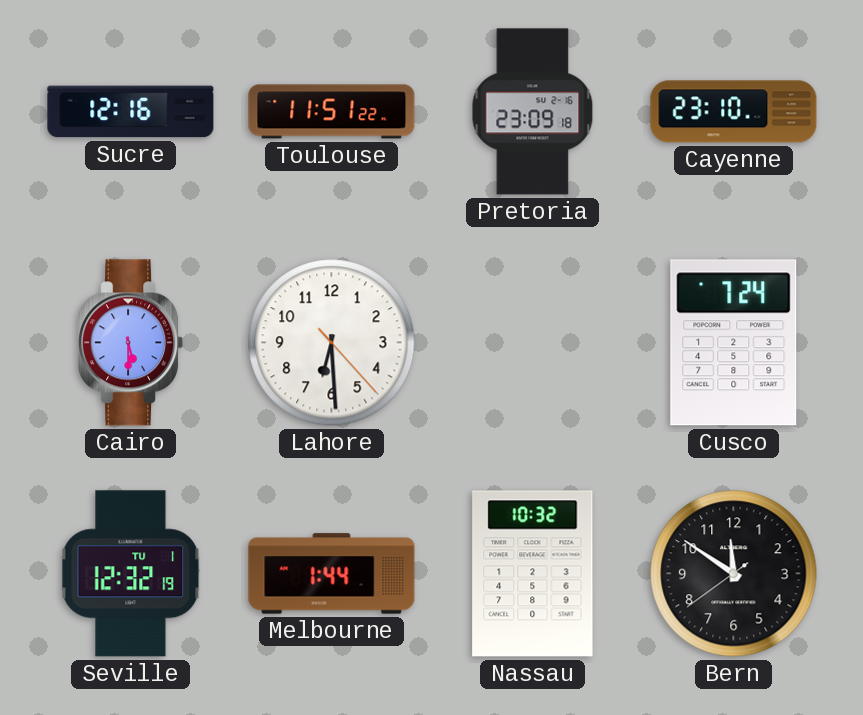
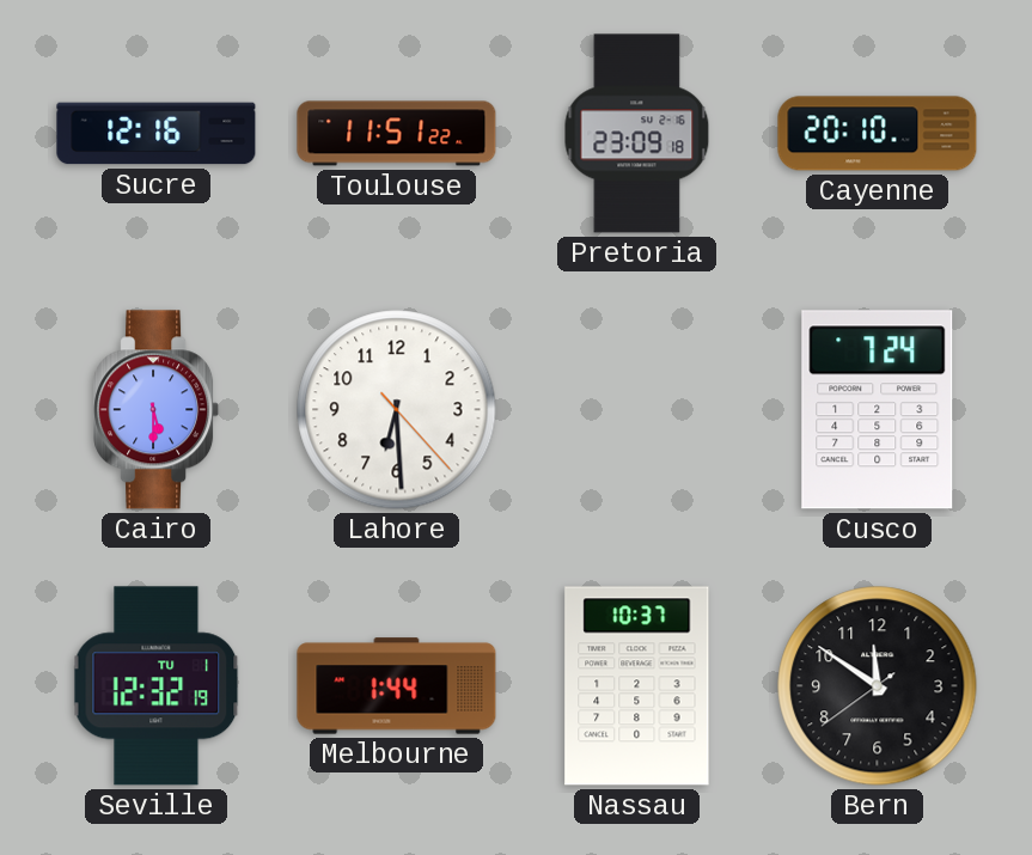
Cayenne: 23:10 -> 20:10 (878, 134)
Nassau: 10:32 -> 10:37 (637, 686)
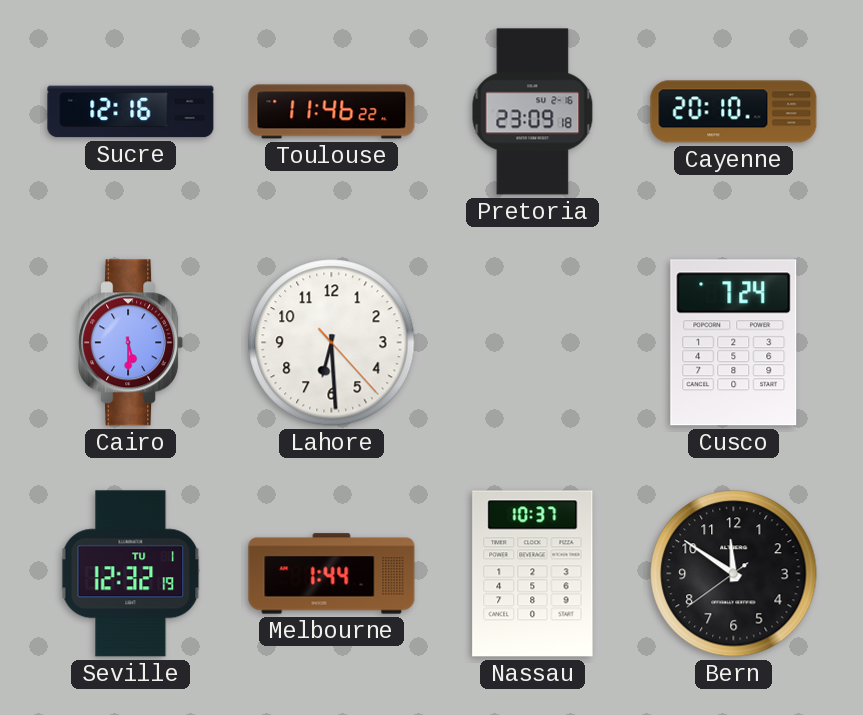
Toulouse: 11:51 -> 11:46 (332, 112)
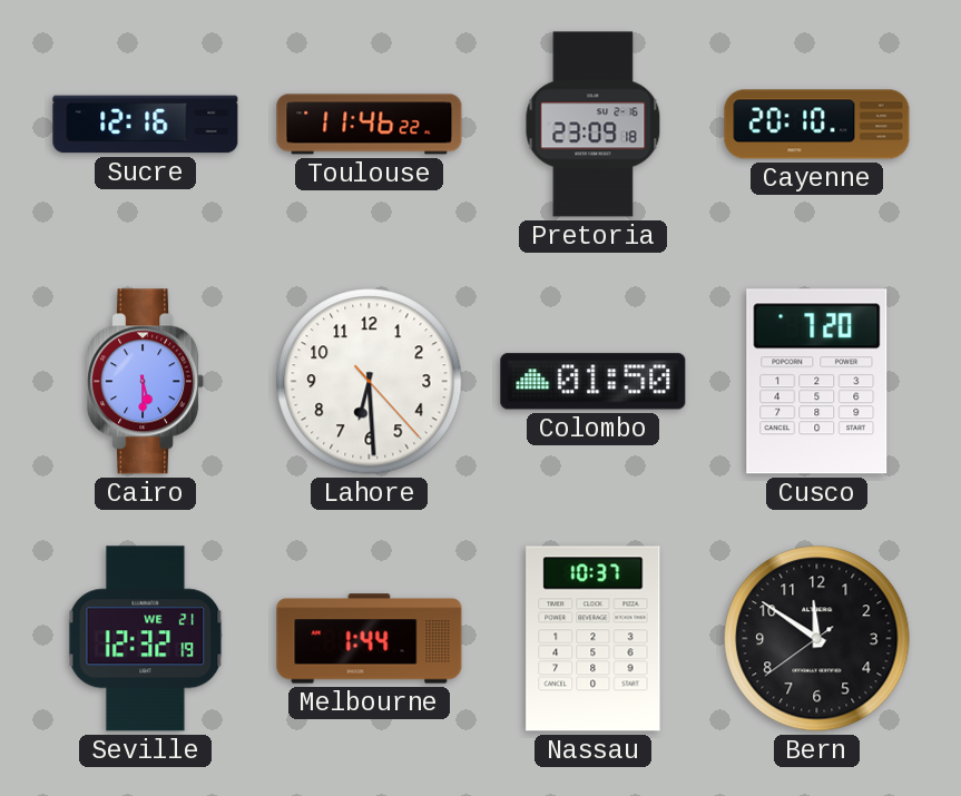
Colombo: none -> 01:50 (594, 382)
Cusco: 7:24 -> 7:20 (817, 382)
Seville date: TU 1 -> WE 21 (146, 639)
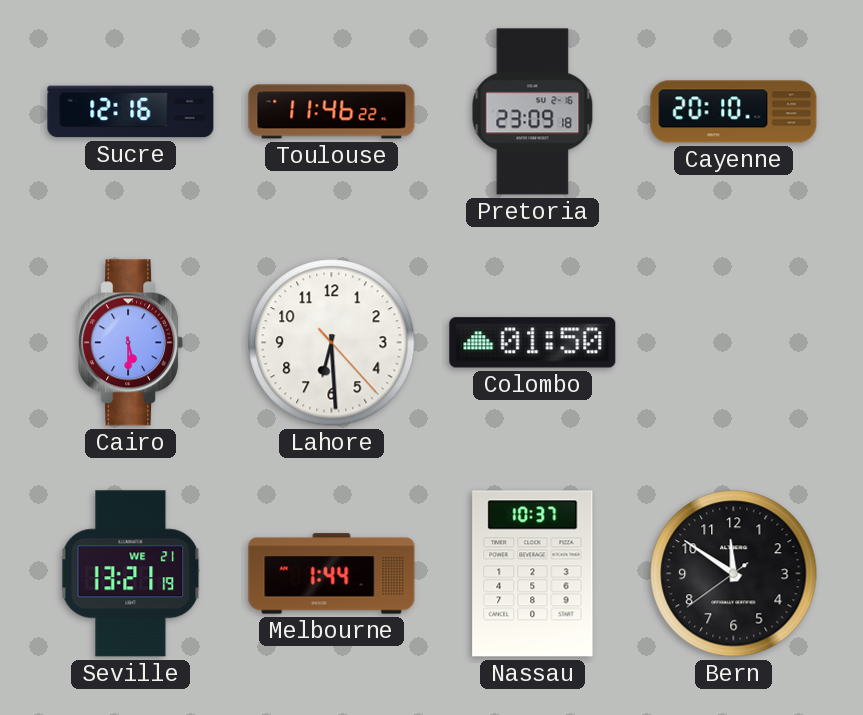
Cusco: 7:20 -> none (817, 382)
Seville: 12:32 -> 13:21 (131, 574)
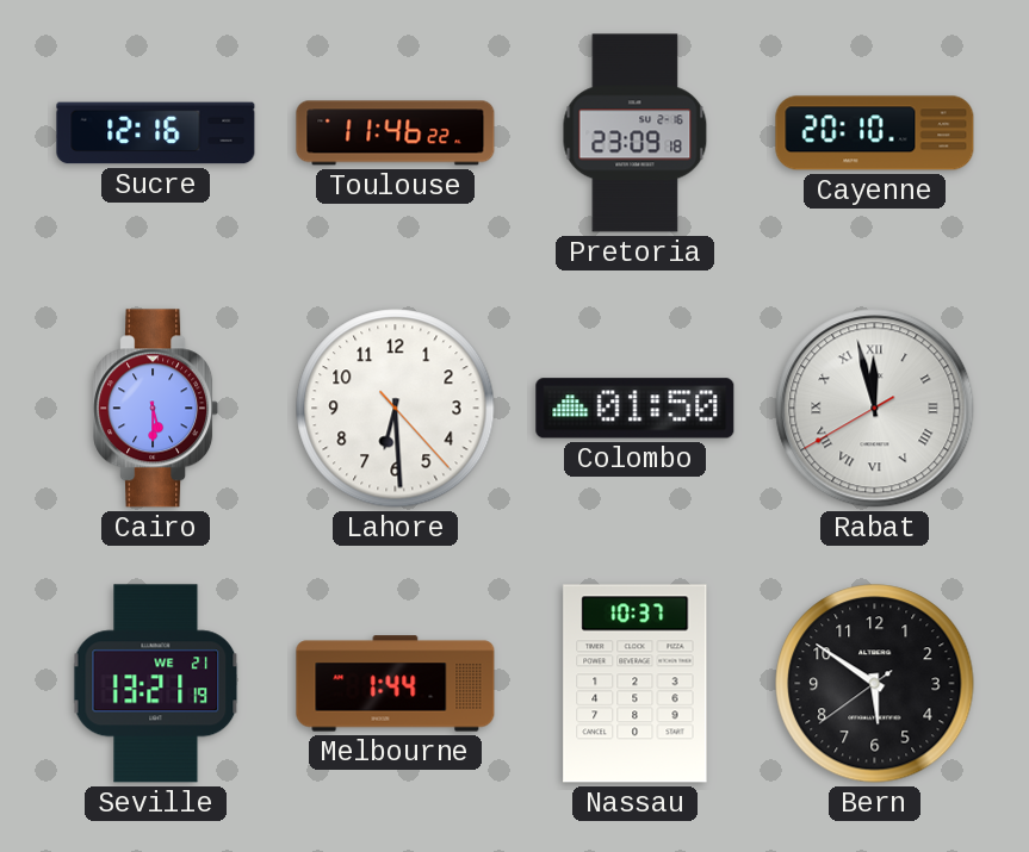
Rabat: none -> 11:57 (875, 409)
Bern: 11:50 -> 5:50 (875, 684)
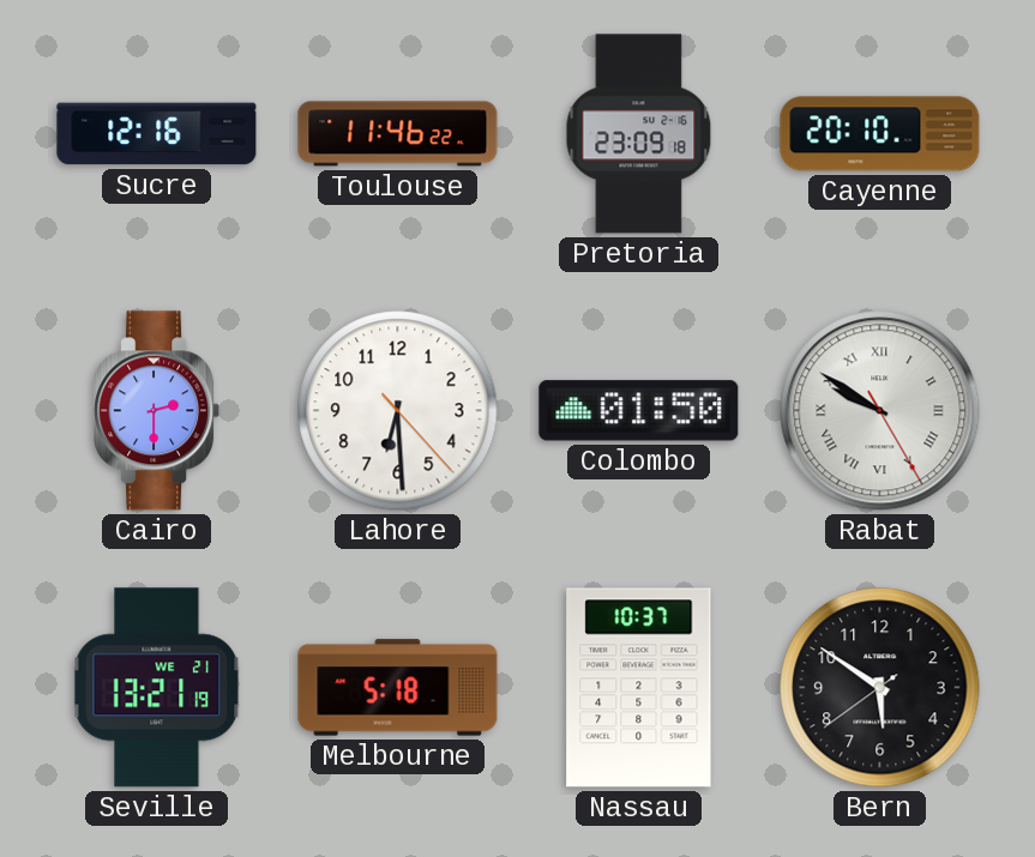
Cairo: 5:30 -> 2:30 (157, 411)
Rabat: 11:57 -> 9:50 (880, 411)
Melbourne: 1:44 -> 5:18 (398, 688)
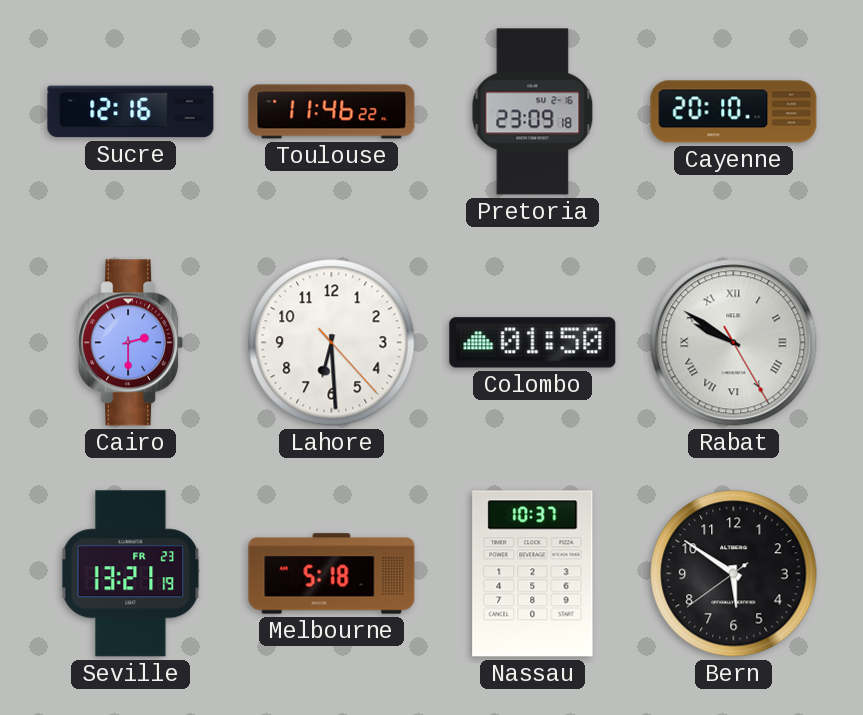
Seville date: WE 21 -> FR 23 (131, 574)
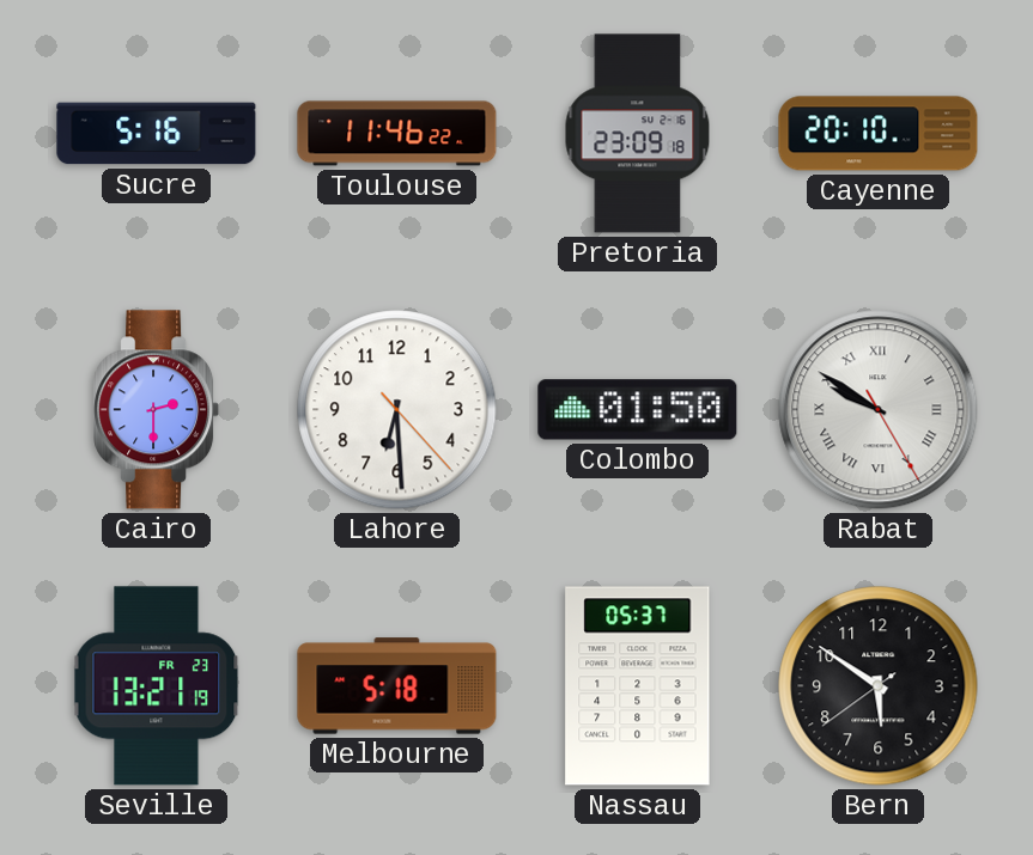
Sucre: 12:16 -> 5:16 (157, 134)
Nassau: 10:37 -> 05:37 (638, 686)
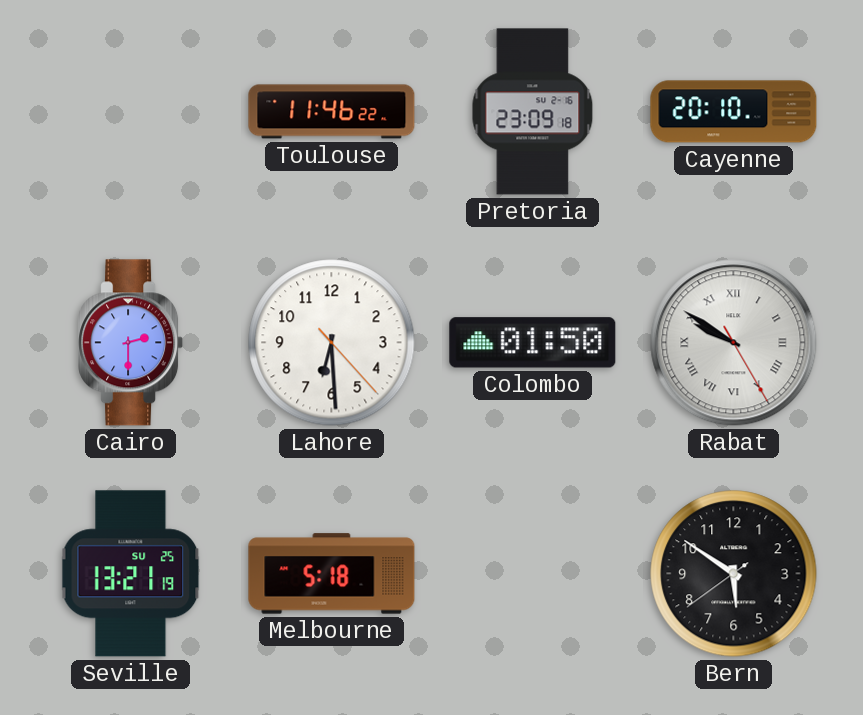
Sucre: 5:16 -> none (157, 134)
Seville date: FR 23 -> SU 25 (131, 574)
Nassau: 05:37 -> none (638, 686)
